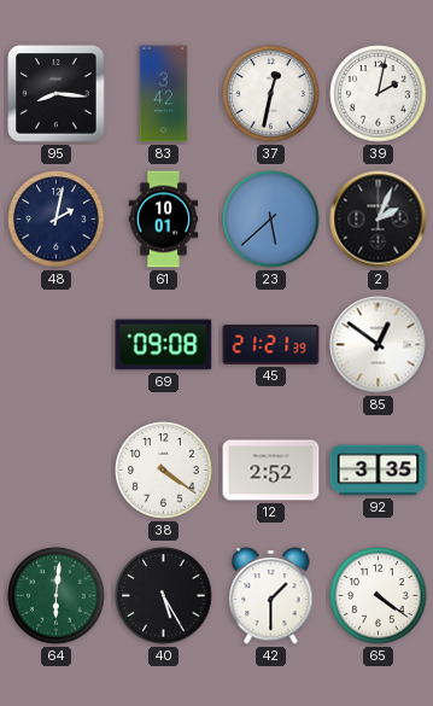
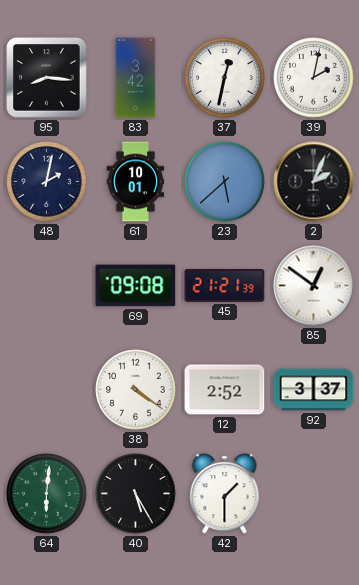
92: 3:35 -> 3:37 (314, 390)
65: 4:21 -> none (379, 596)
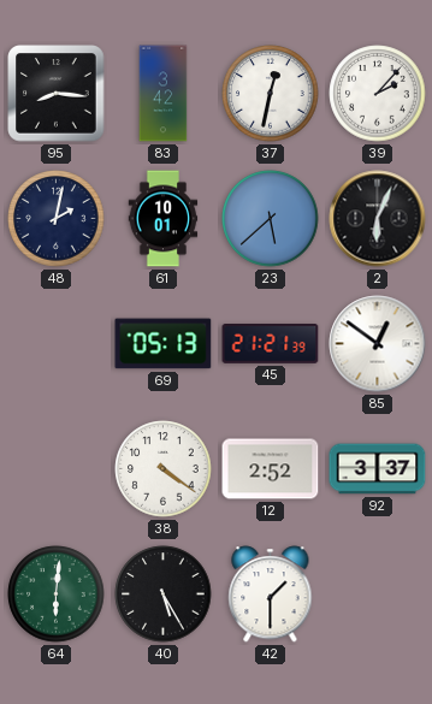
39: 2:02 -> 2:07 (378, 94)
2: 2:04 -> 6:04 (378, 219)
69: 09:08 -> 05:13 (164, 344)
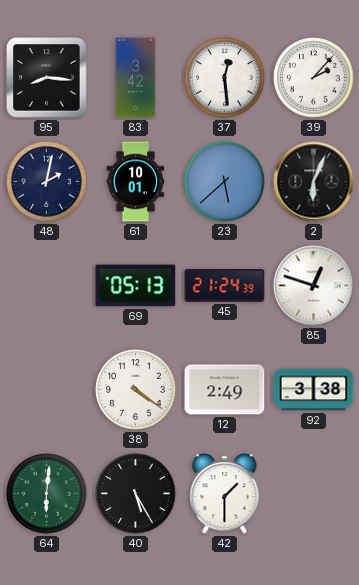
37: 12:32 -> 12:29 (225, 78)
45: 21:21 -> 21:24 (225, 286)
85: 12:51 -> 12:48 (314, 286)
12: 2:52 -> 2:49 (225, 390)
92: 3:37 -> 3:38 (314, 390)
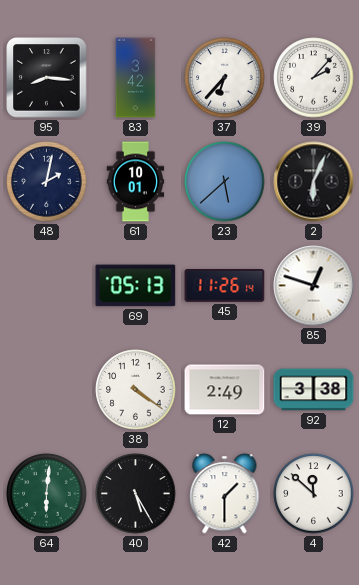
37: 12:29 -> 6:37 (225, 78)
45: 21:24 -> 11:26 (225, 286)
4: none -> 11:52 (314, 494)
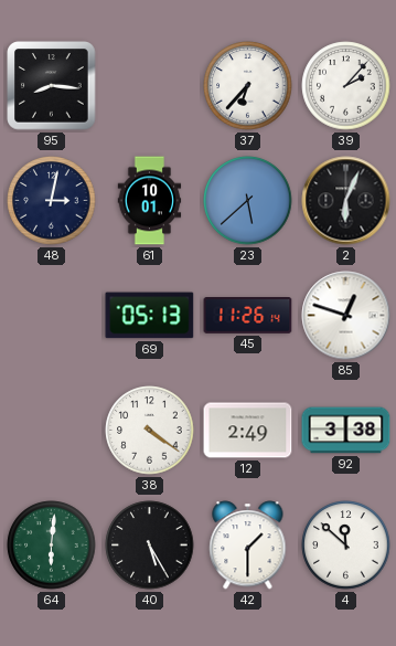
83: 3:42 -> none (136, 78)
48: 2:02 -> 3:02 (52, 201)
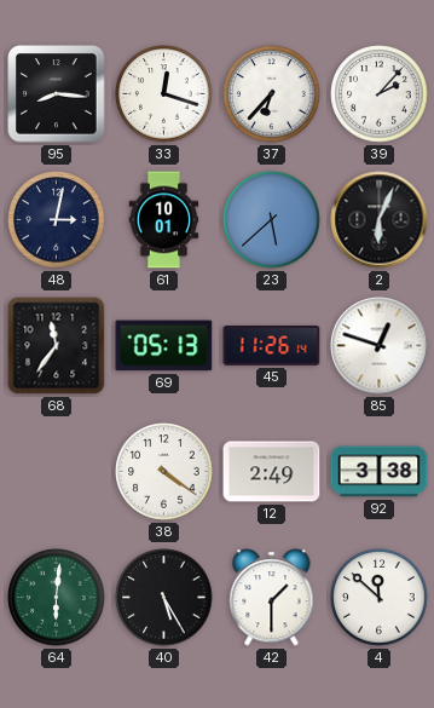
33: none -> 12:18 (164, 94)
68: none -> 11:36 (57, 346)
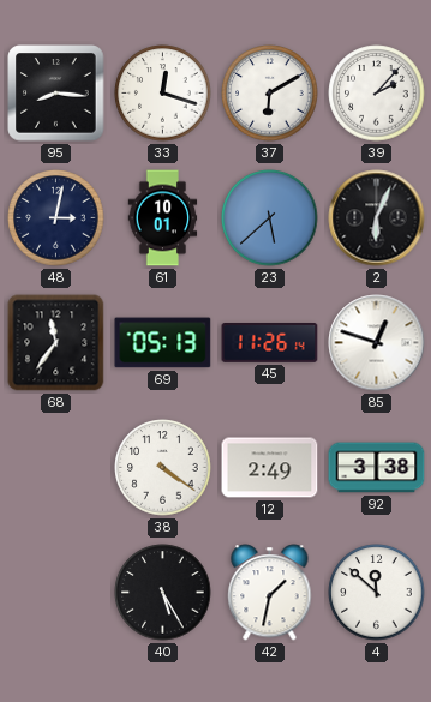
37: 6:37 -> 6:10 (270, 94)
64: 6:01 -> none (57, 598)
42: 1:30 -> 1:32 (270, 593)
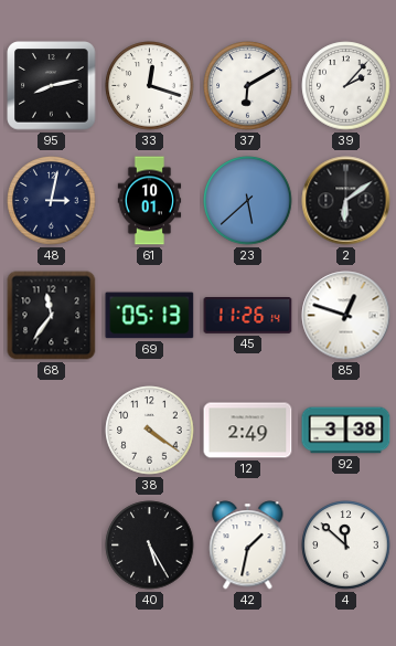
95: 8:16 -> 8:13 (52, 86)
2: 6:04 -> 6:09 (346, 201)
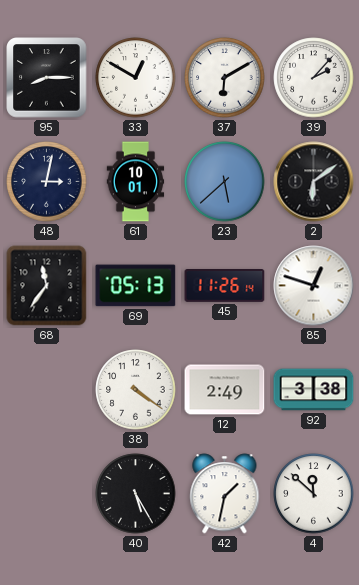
95: 8:13 -> 8:15 (47, 78)
33: 12:18 -> 12:50 (136, 78)
